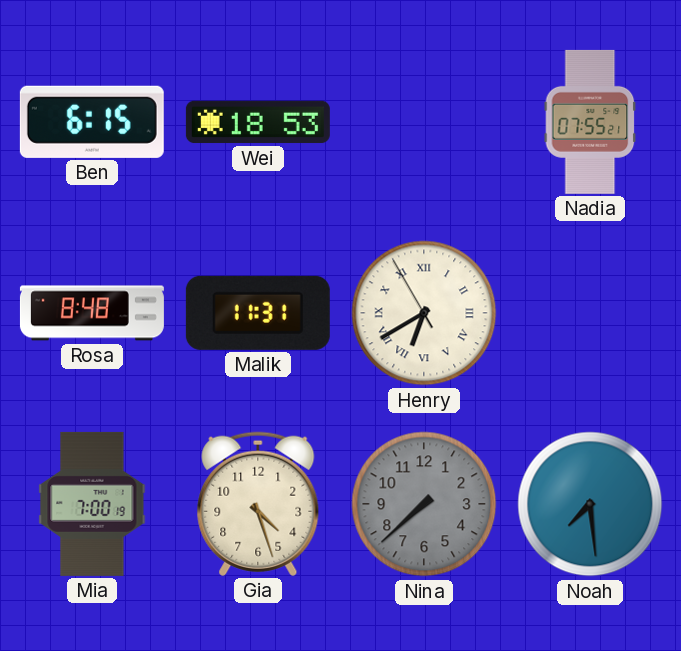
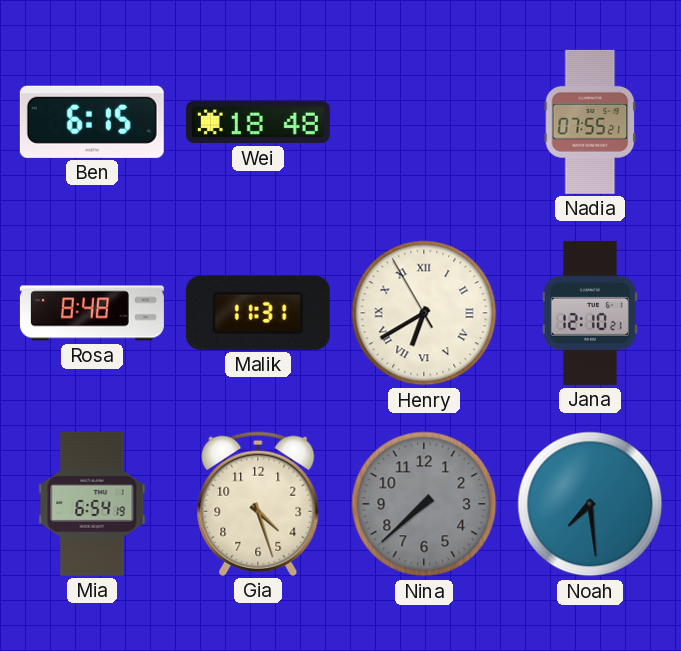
Wei: 18:53 -> 18:48 (258, 122)
Jana: none -> 12:10 (590, 313)
Mia: 7:00 -> 6:54 (92, 504)
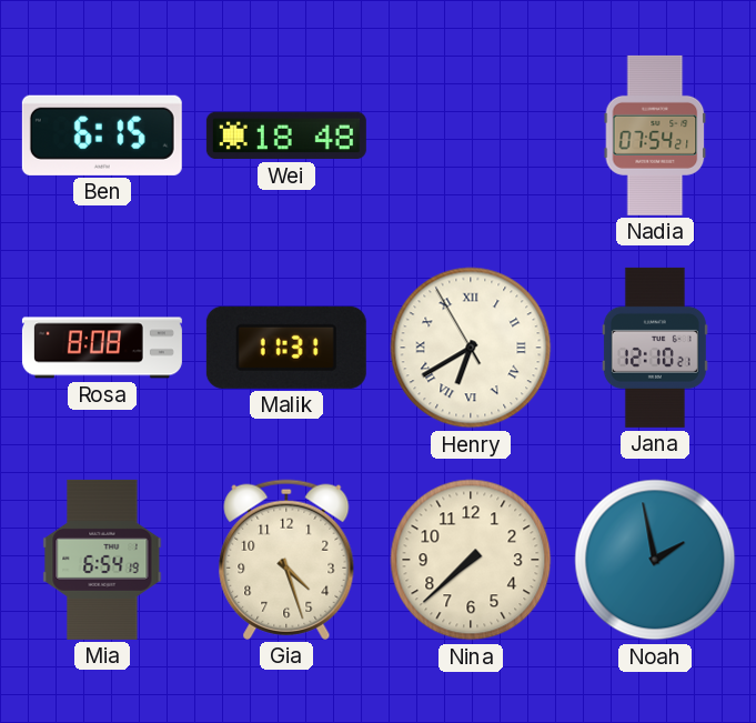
Nadia: 07:55 -> 07:54 (655, 135)
Rosa: 8:48 -> 8:08 (102, 348)
Nina dial: grey -> cream (471, 560)
Noah: 7:29 -> 1:58 (655, 560)
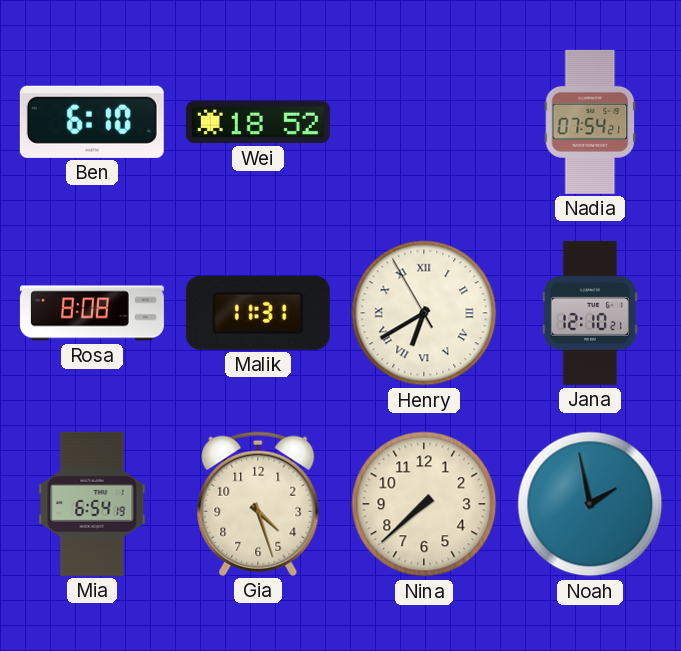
Ben: 6:15 -> 6:10 (92, 122)
Wei: 18:48 -> 18:52 (258, 122)
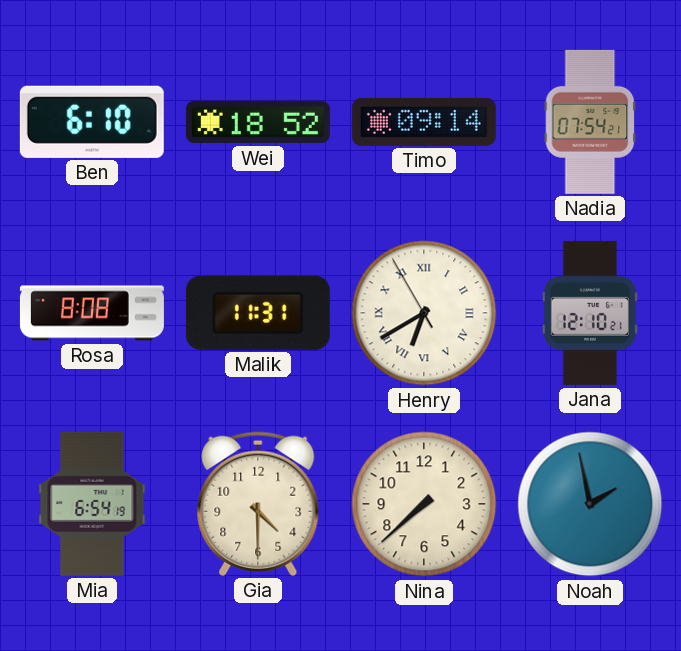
Timo: none -> 09:14 (424, 122)
Gia: 4:27 -> 4:30 (258, 504)
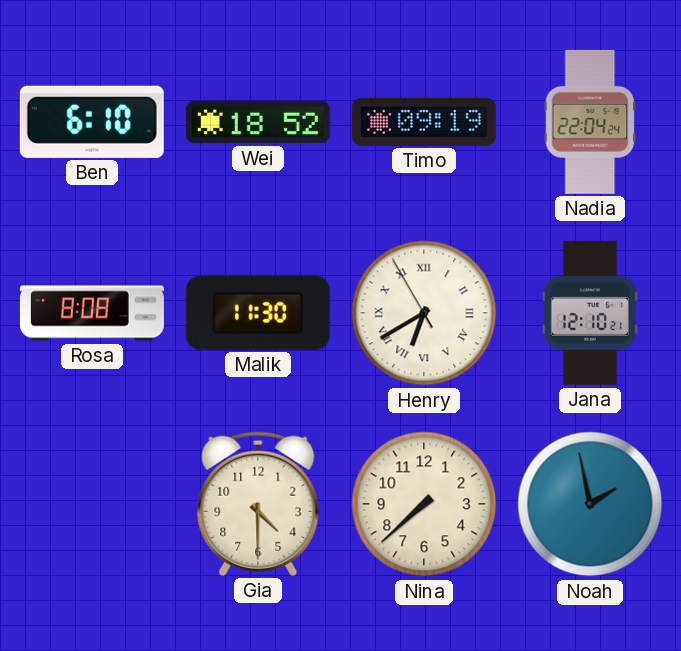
Timo: 09:14 -> 09:19 (424, 122)
Nadia: 07:54 -> 22:04 (590, 122)
Malik: 11:31 -> 11:30 (258, 313)
Mia: 6:54 -> none (92, 504)
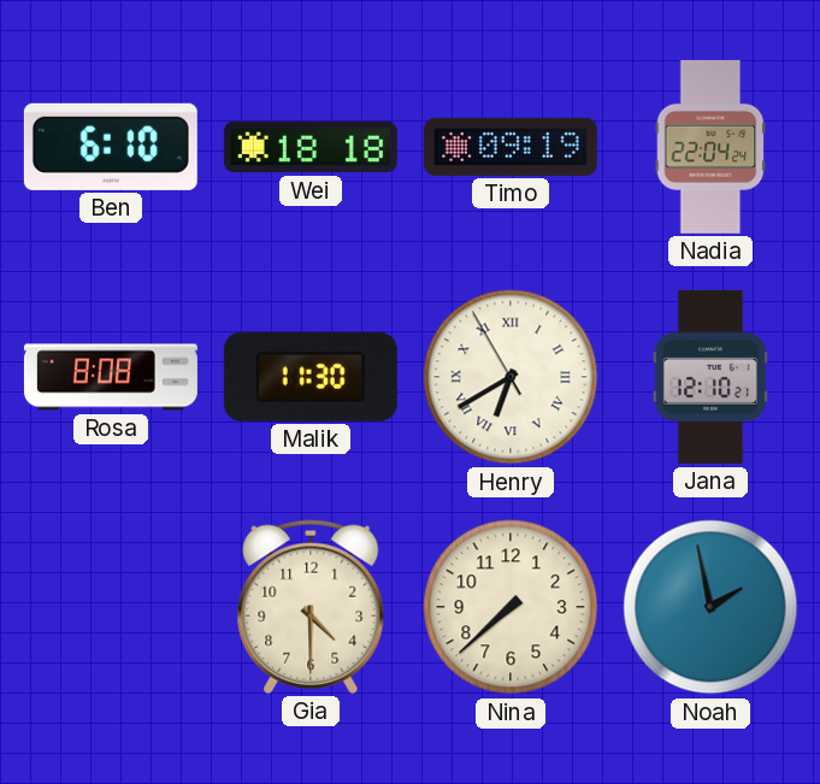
Wei: 18:52 -> 18:18 (311, 147)
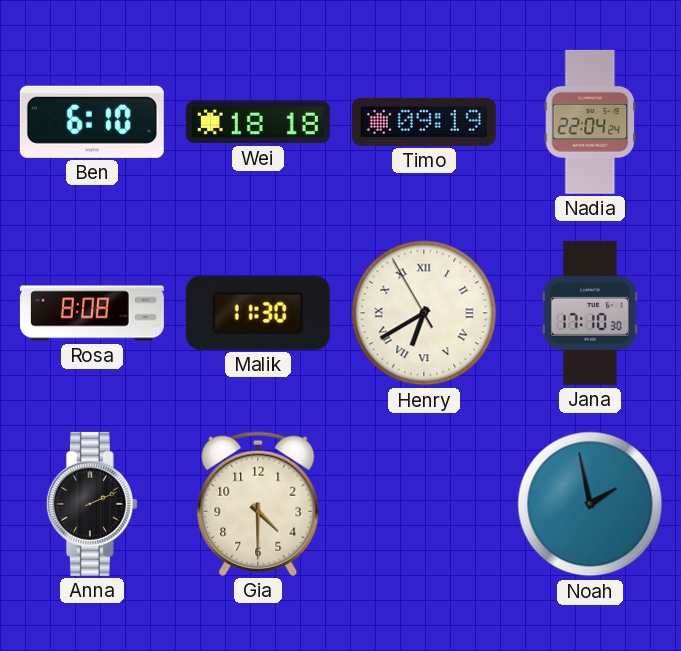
Jana: 12:10 -> 17:10 (590, 313)
Anna: none -> 2:11 (92, 504)
Nina: 7:38 -> none (511, 607)
